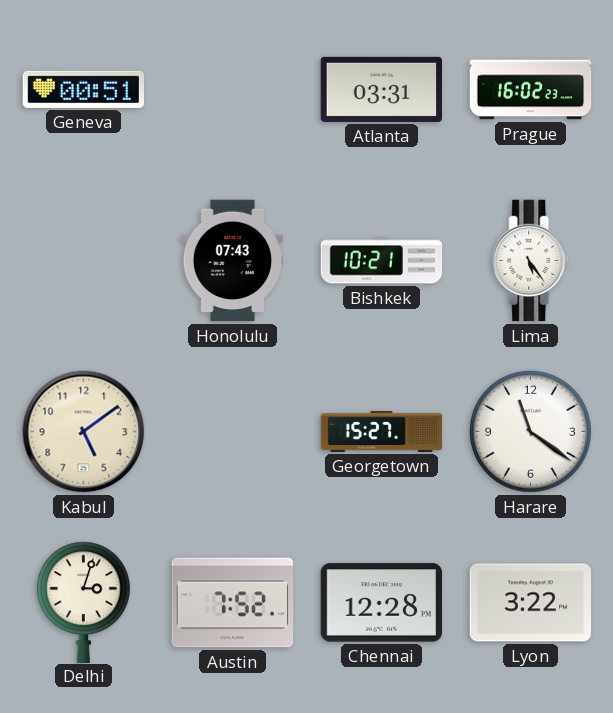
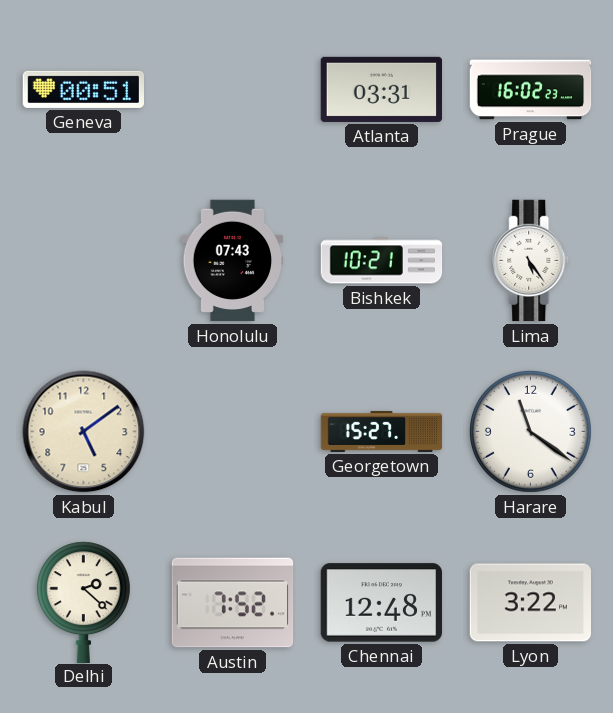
Delhi: 3:03 -> 2:22 (83, 602)
Chennai: 12:28 -> 12:48 (381, 603)
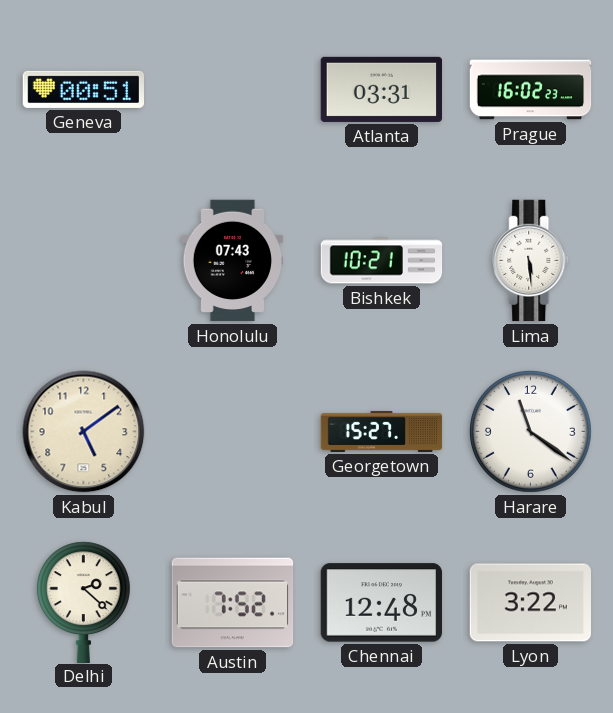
Lima: 5:24 -> 5:29 (531, 261)
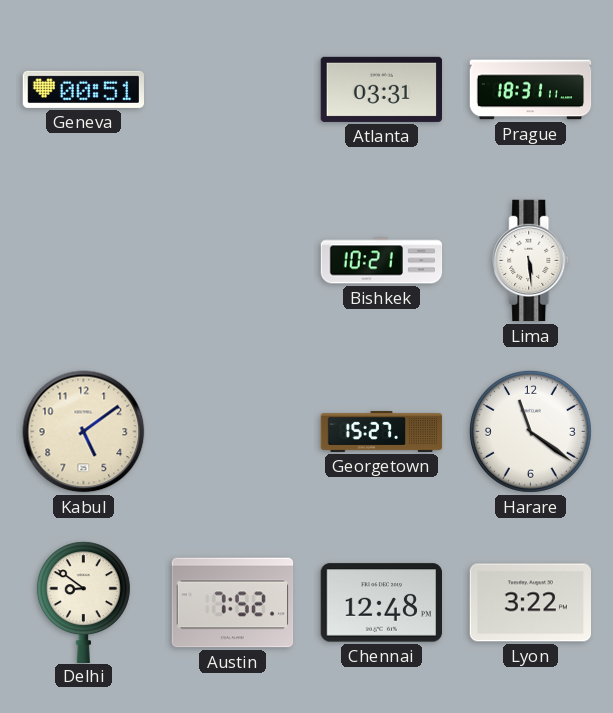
Prague: 16:02 -> 18:31 (531, 90)
Honolulu: 07:43 -> none (233, 261)
Delhi: 2:22 -> 8:51 (83, 602)
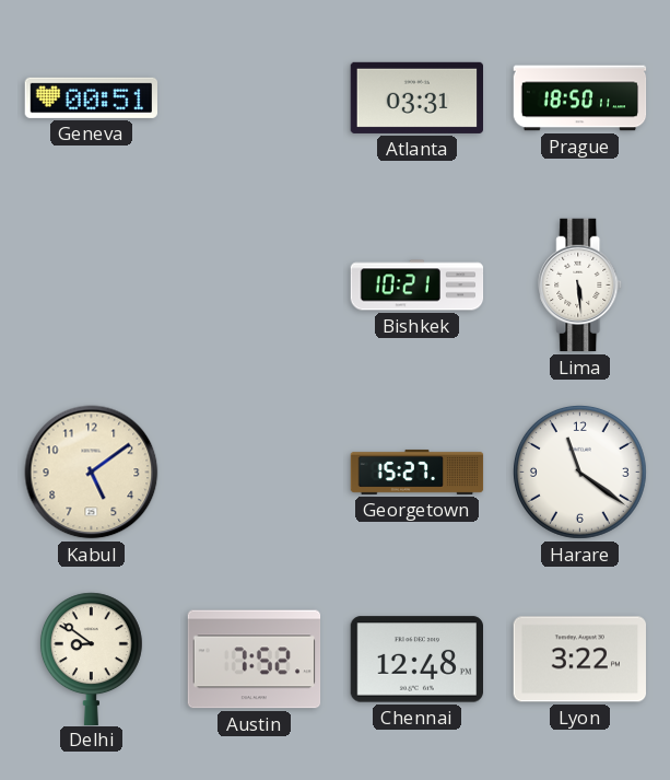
Prague: 18:31 -> 18:50 (580, 98)
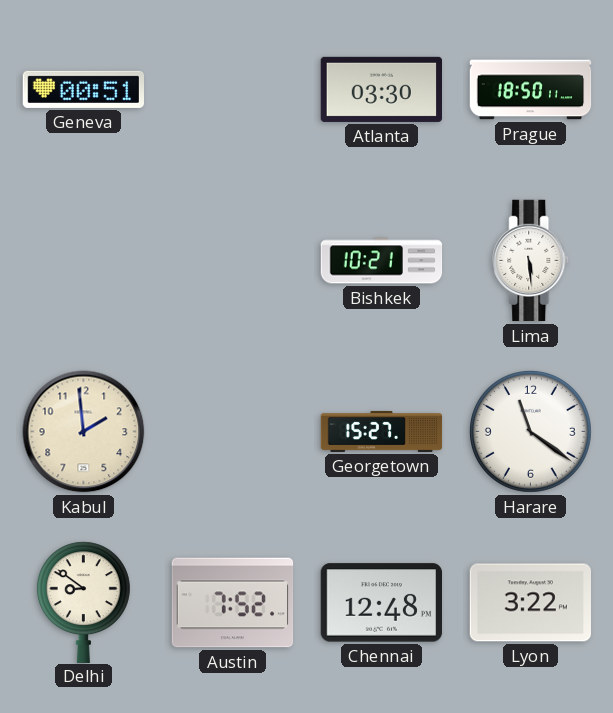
Atlanta: 03:31 -> 03:30 (381, 89)
Kabul: 5:09 -> 1:59 (84, 432)
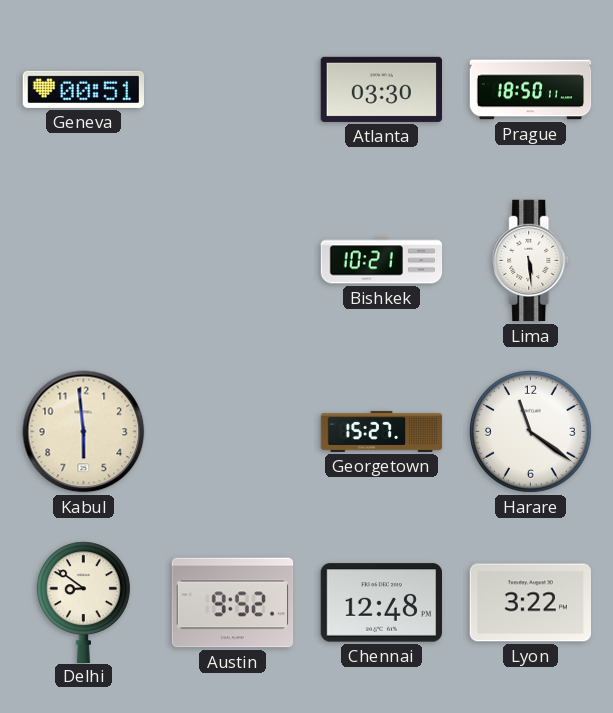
Kabul: 1:59 -> 5:59 (84, 432)
Austin: 7:52 -> 9:52 (233, 603)
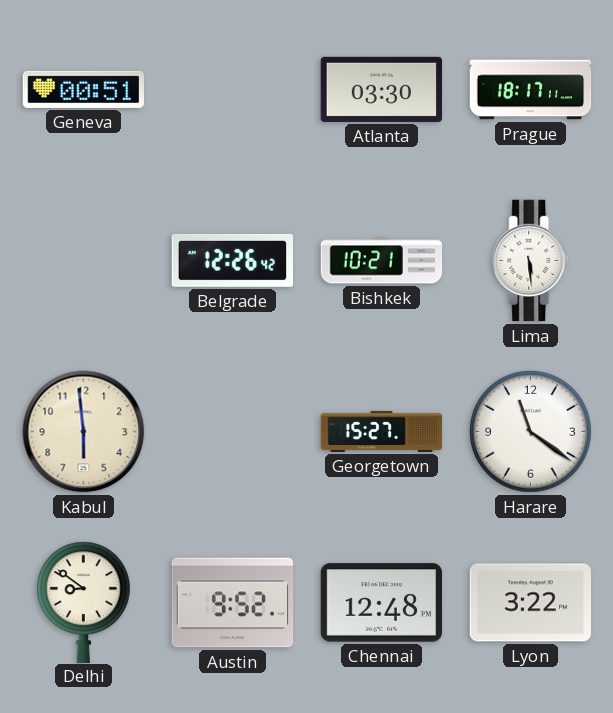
Prague: 18:50 -> 18:17 (531, 90)
Belgrade: none -> 12:26 (232, 260)
